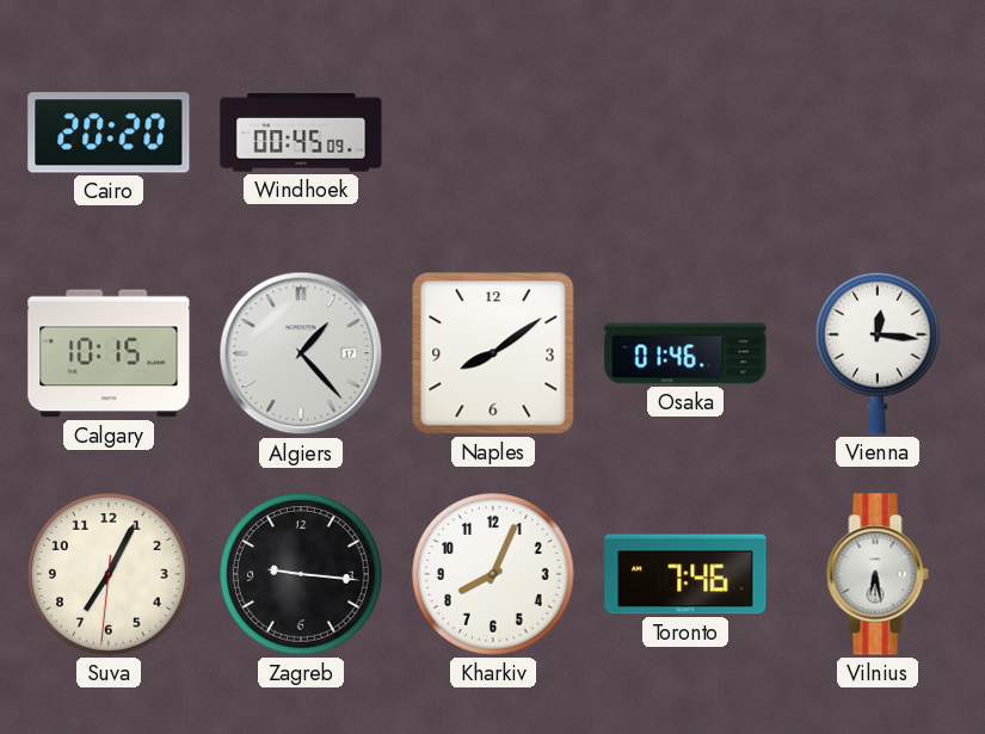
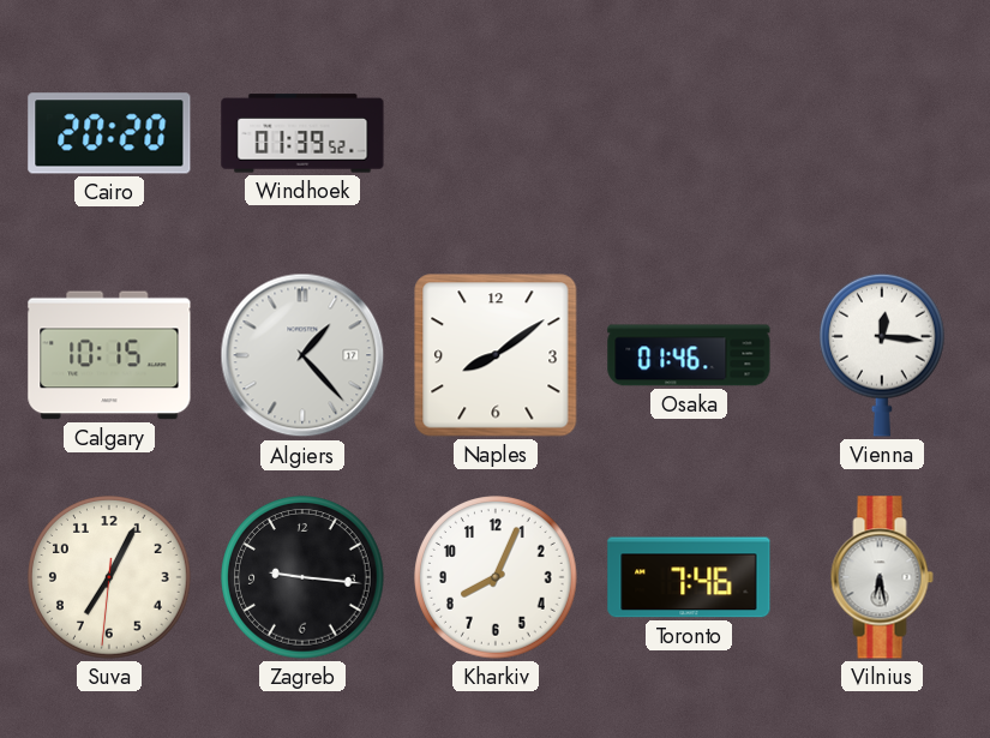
Windhoek: 00:45 -> 01:39 (302, 133)
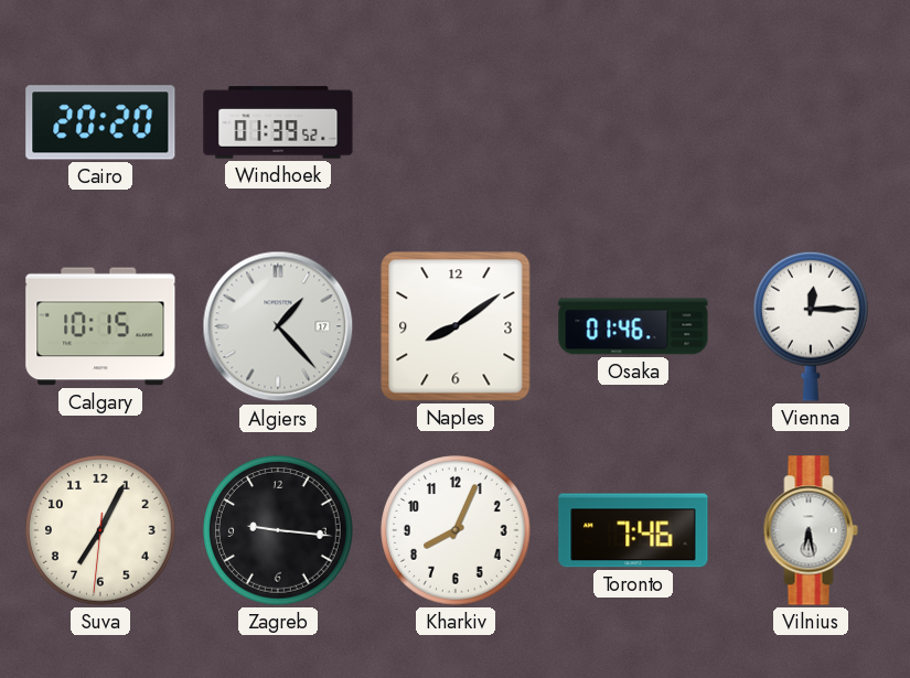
Vienna: 12:16 -> 12:15 (812, 326)
